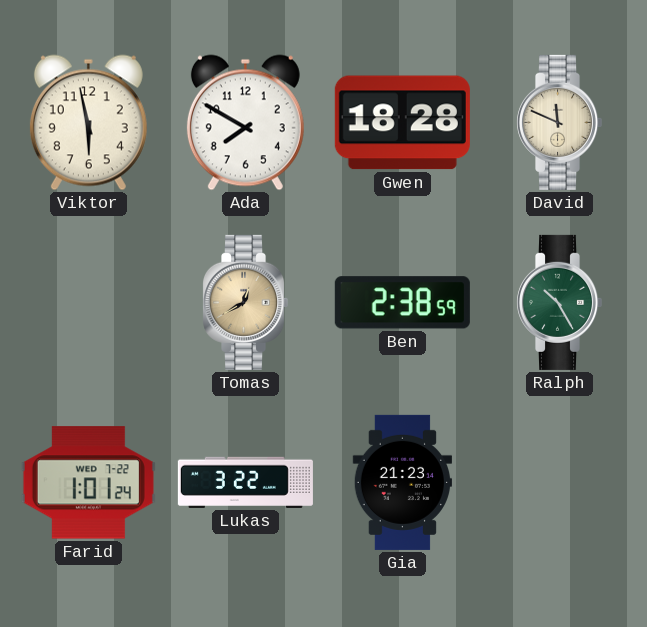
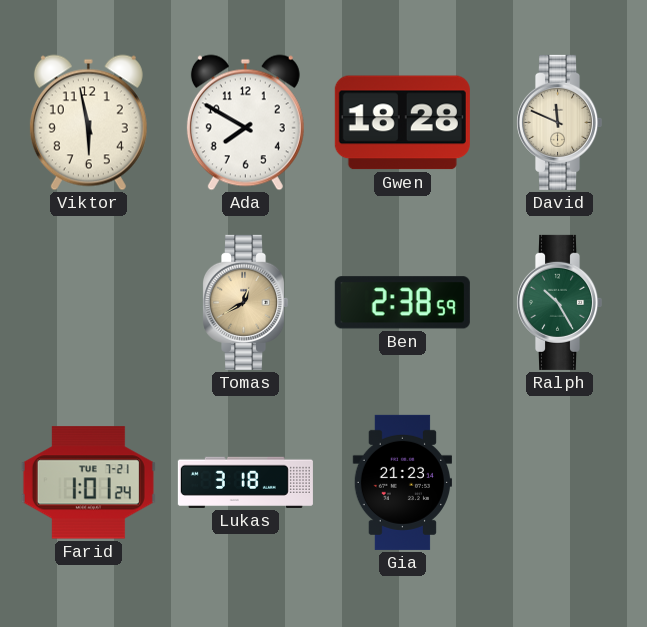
Farid date: WED 7-22 -> TUE 7-21 (88, 483)
Lukas: 3:22 -> 3:18 (245, 482)
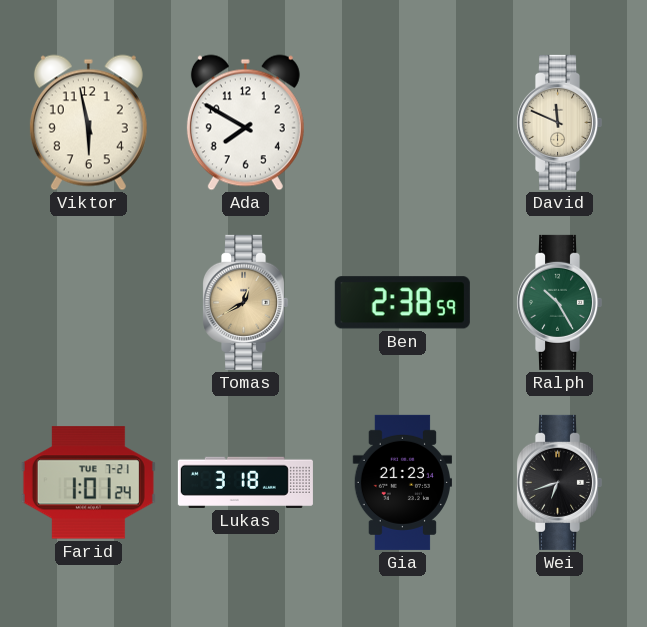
Gwen: 18:28 -> none (402, 123)
Wei: none -> 6:42 (560, 482)
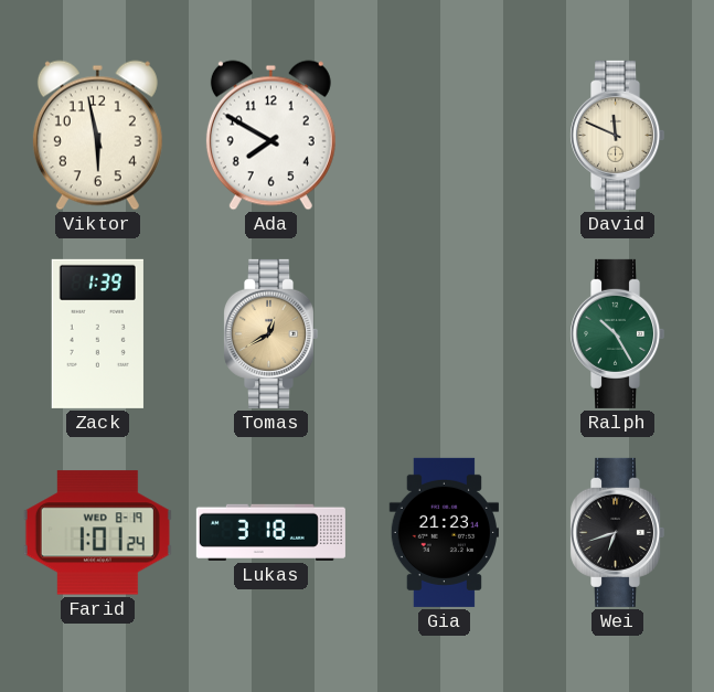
Zack: none -> 1:39 (97, 333)
Ben: 2:38 -> none (402, 303)
Farid date: TUE 7-21 -> WED 8-19 (97, 533)
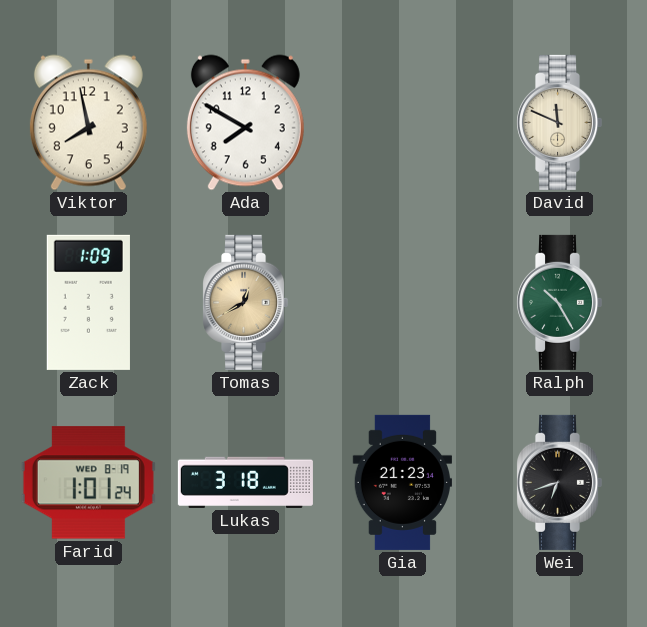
Viktor: 5:58 -> 7:58 (88, 123)
Zack: 1:39 -> 1:09 (88, 302)
